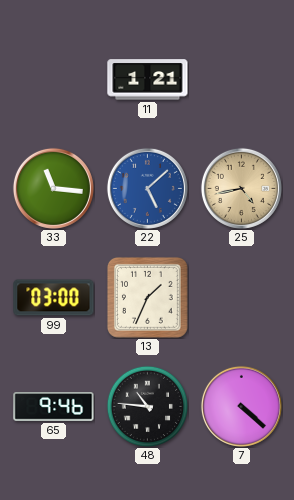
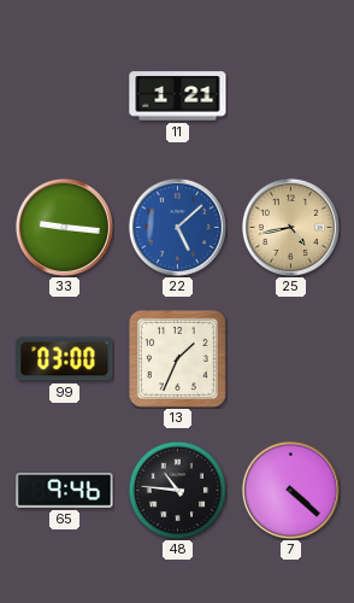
33: 11:16 -> 9:16 (64, 227)
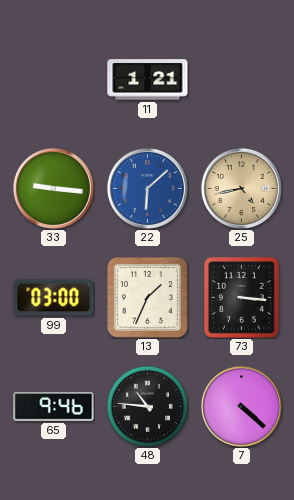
22: 5:08 -> 6:08 (147, 188)
73: none -> 3:16 (242, 298)
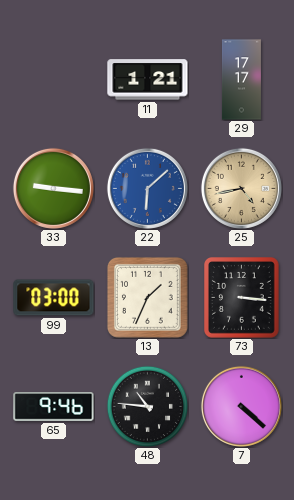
29: none -> 17:17 (241, 80)
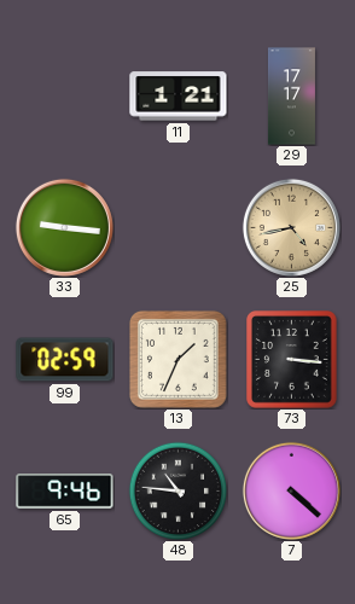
22: 6:08 -> none (147, 188)
99: 03:00 -> 02:59 (65, 360)
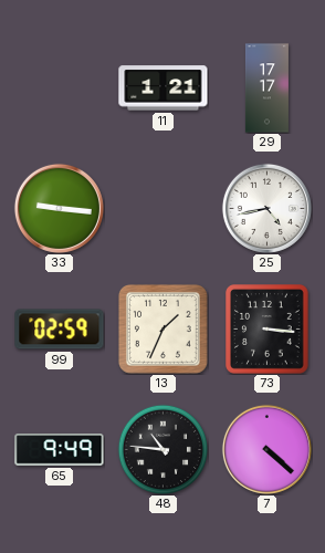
25 dial: champagne -> white (266, 208)
65: 9:46 -> 9:49 (60, 450)
